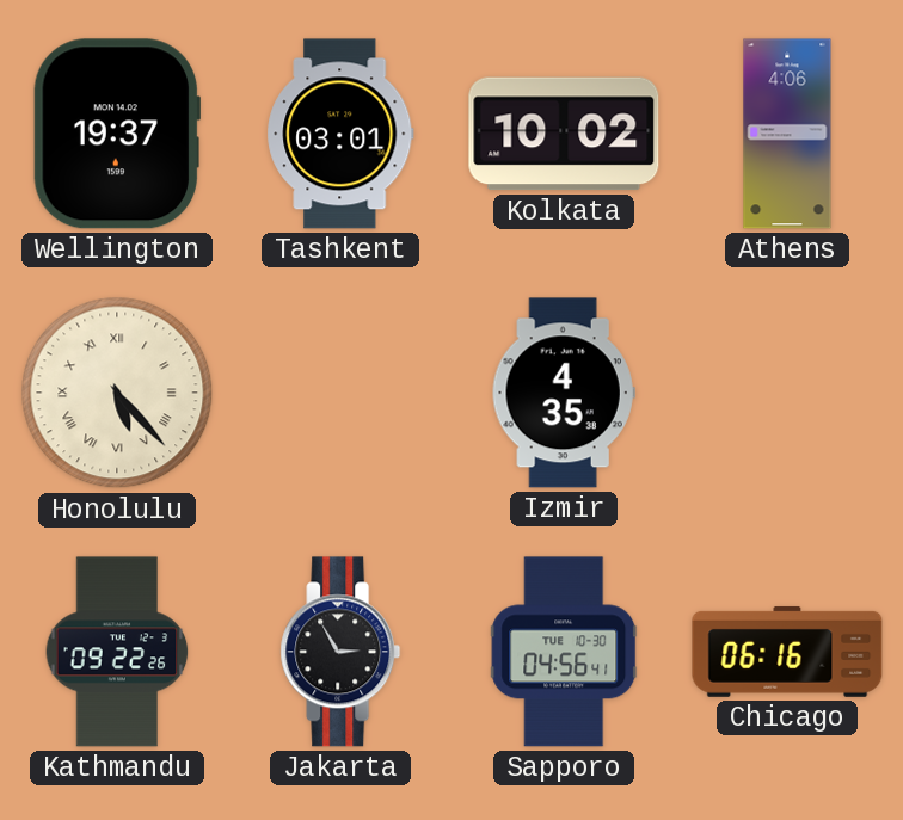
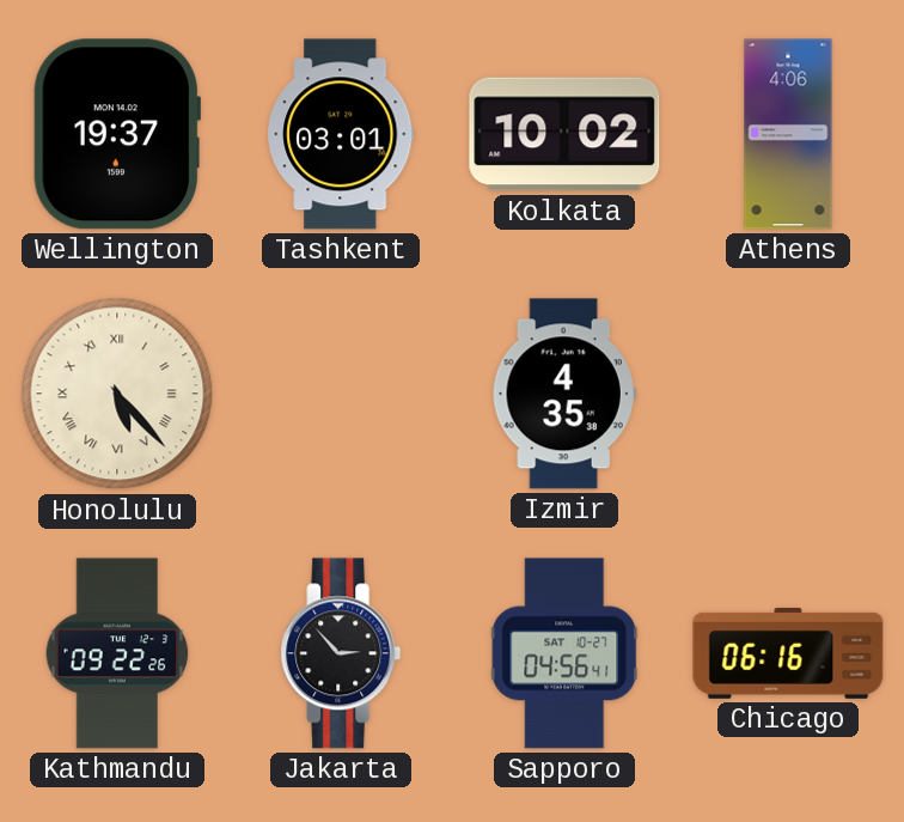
Jakarta: 2:55 -> 2:53 (341, 653)
Sapporo date: TUE 10-30 -> SAT 10-27 (564, 653)
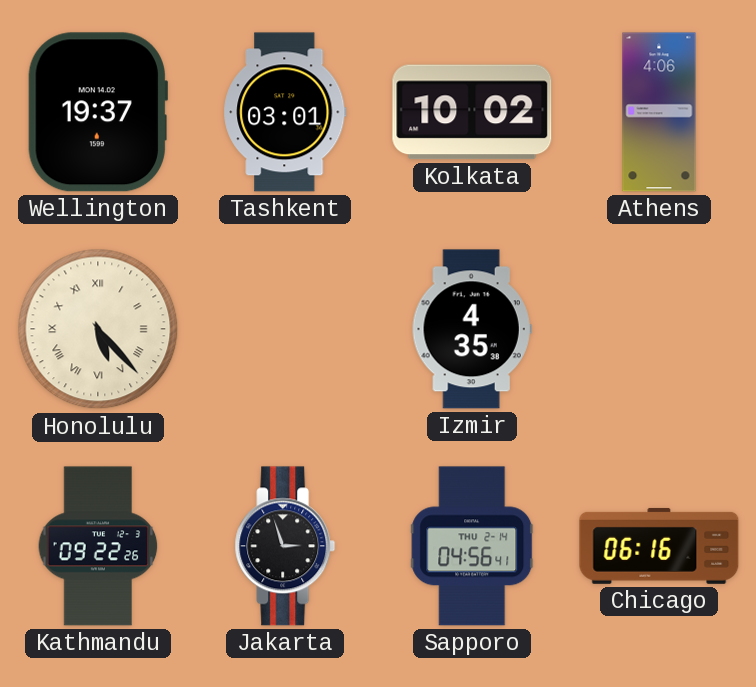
Jakarta: 2:53 -> 2:57 (285, 546)
Sapporo date: SAT 10-27 -> THU 2-14 (472, 546)
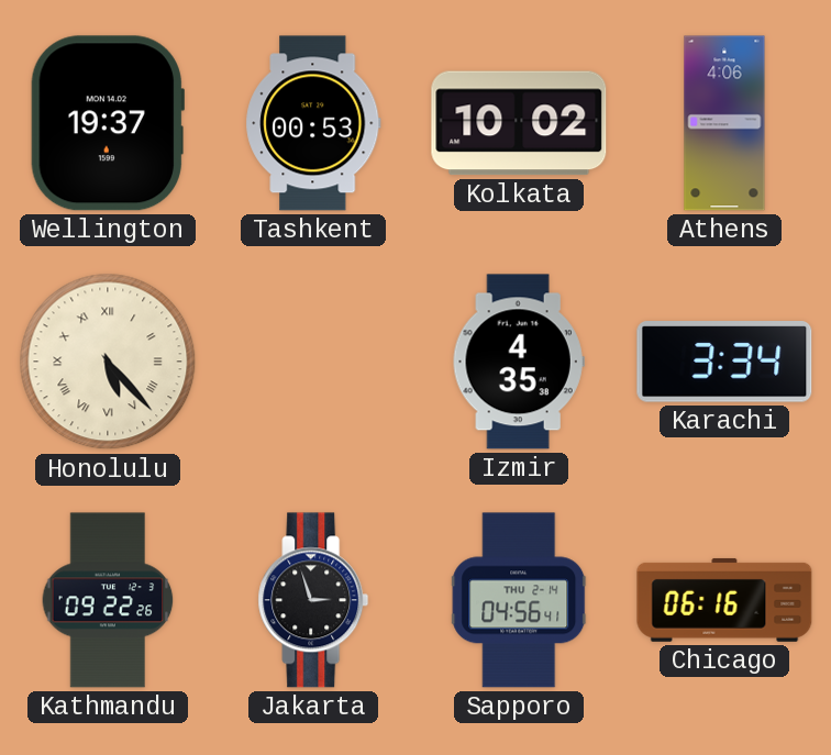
Tashkent: 03:01 -> 00:53 (313, 123)
Karachi: none -> 3:34 (724, 363)
